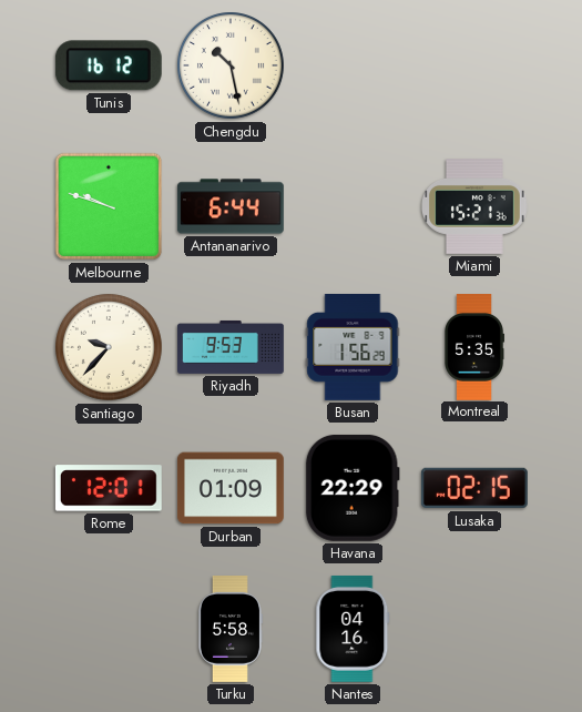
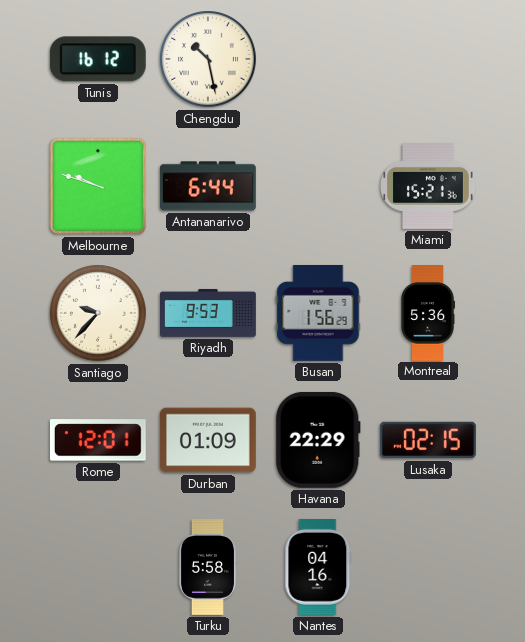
Montreal: 5:35 -> 5:36 (428, 313)
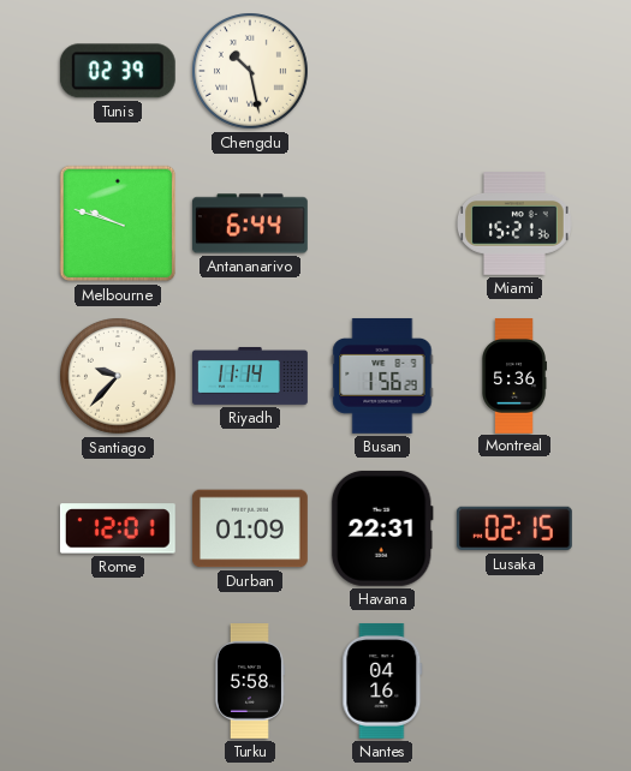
Tunis: 16:12 -> 02:39 (118, 71)
Riyadh: 9:53 -> 11:14 (251, 376)
Havana: 22:29 -> 22:31 (382, 528)
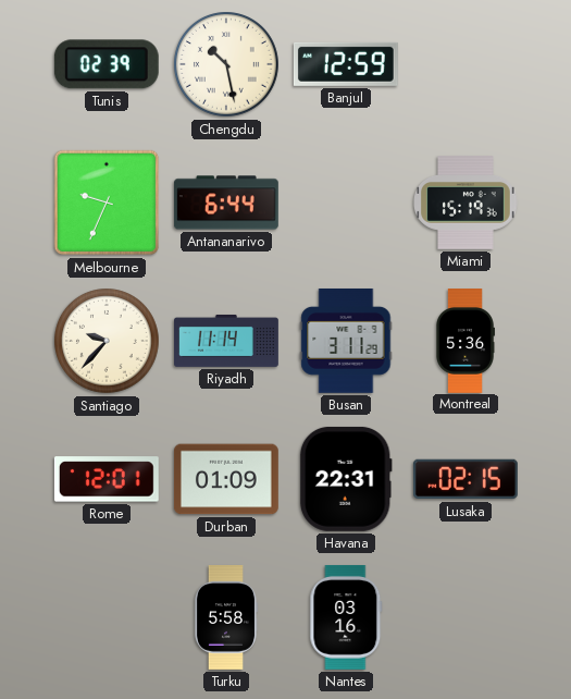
Banjul: none -> 12:59 (346, 64)
Melbourne: 9:48 -> 9:34 (107, 203)
Miami: 15:21 -> 15:19 (466, 203)
Busan: 1:56 -> 3:11 (346, 341)
Nantes: 04:16 -> 03:16 (346, 617)
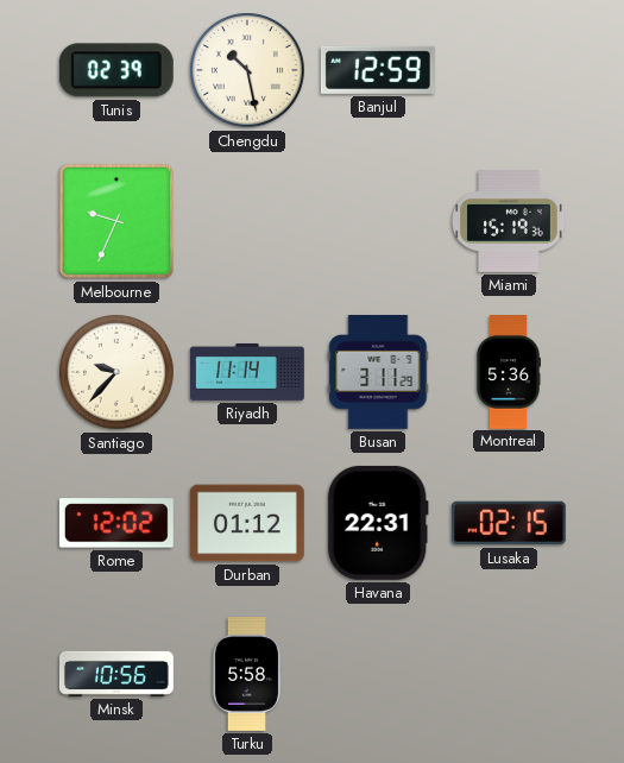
Antananarivo: 6:44 -> none (226, 203)
Rome: 12:01 -> 12:02 (116, 523)
Durban: 01:09 -> 01:12 (247, 523)
Minsk: none -> 10:56 (116, 674)
Nantes: 03:16 -> none (346, 617)
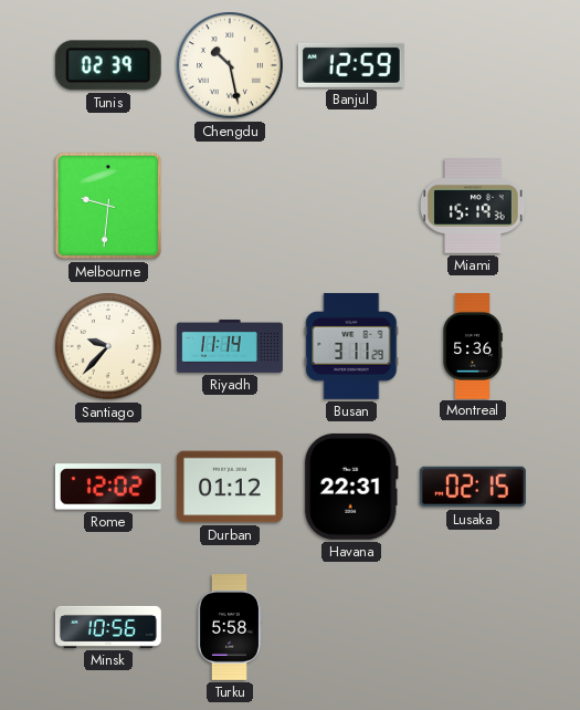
Melbourne: 9:34 -> 9:31 (108, 206)
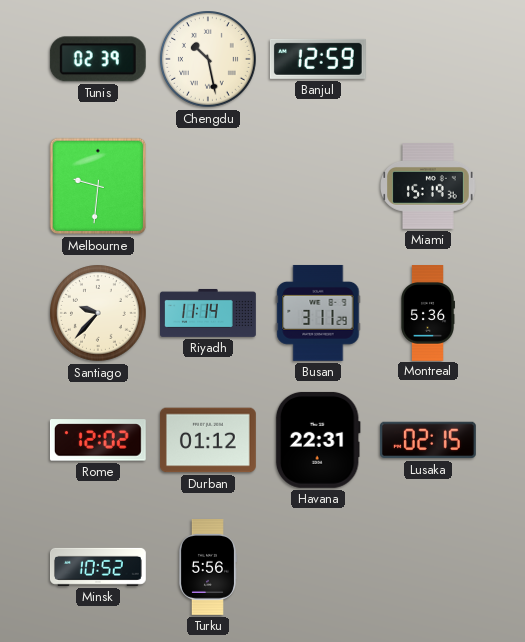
Minsk: 10:56 -> 10:52 (98, 567)
Turku: 5:58 -> 5:56 (207, 568)
